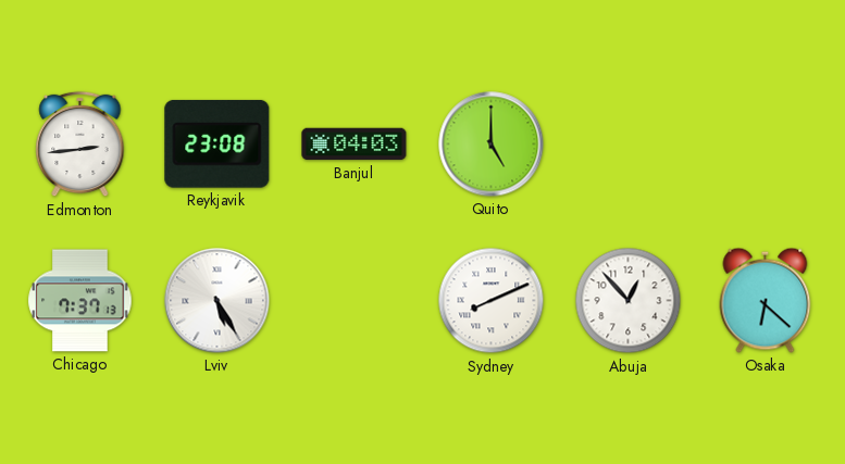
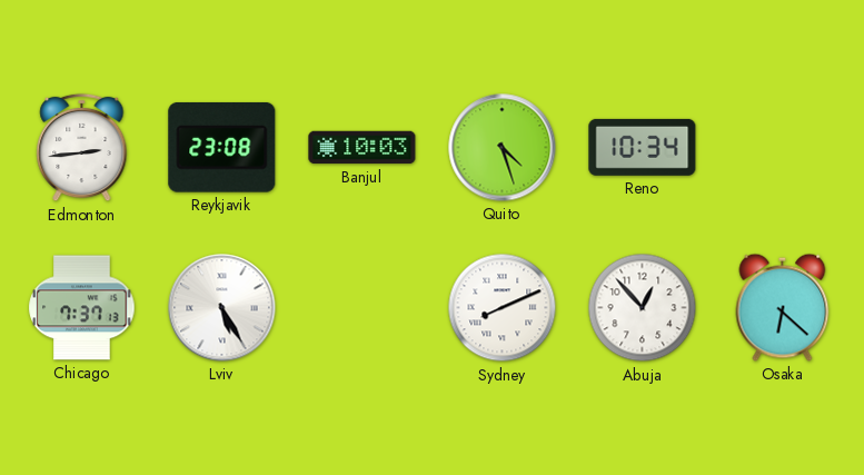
Banjul: 04:03 -> 10:03 (363, 148)
Quito: 5:00 -> 4:27 (503, 148)
Reno: none -> 10:34 (643, 147)
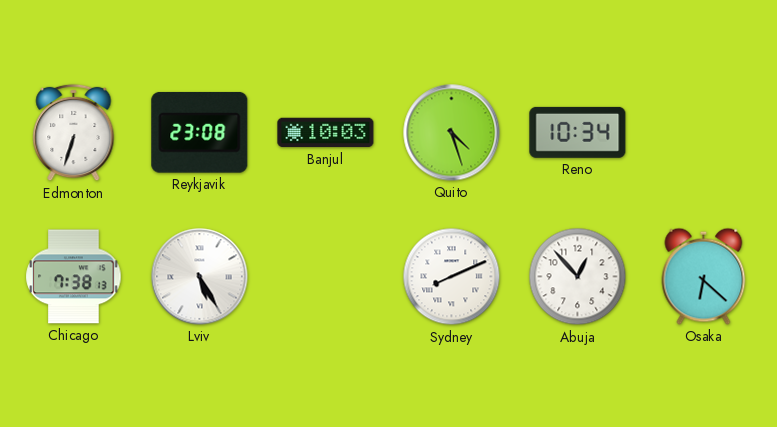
Edmonton: 2:44 -> 6:33 (74, 133)
Chicago: 7:37 -> 7:38 (74, 277)
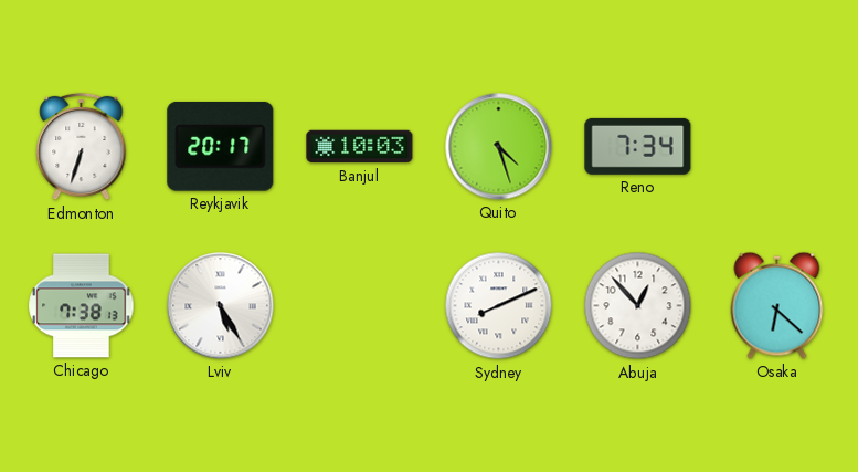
Reykjavik: 23:08 -> 20:17 (221, 147)
Reno: 10:34 -> 7:34 (638, 146)
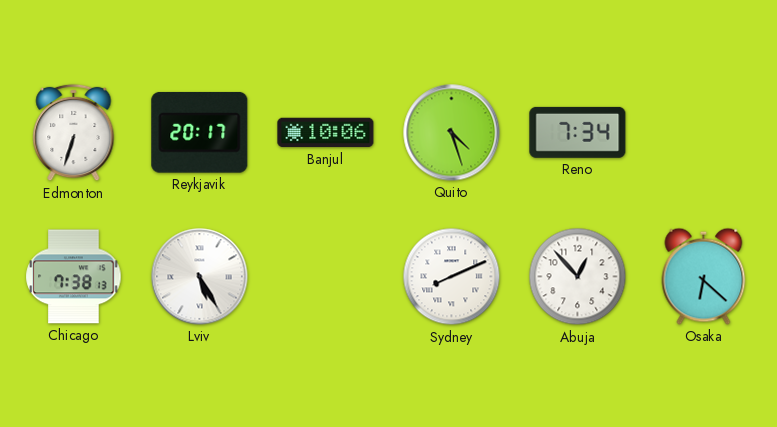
Banjul: 10:03 -> 10:06 (326, 133)
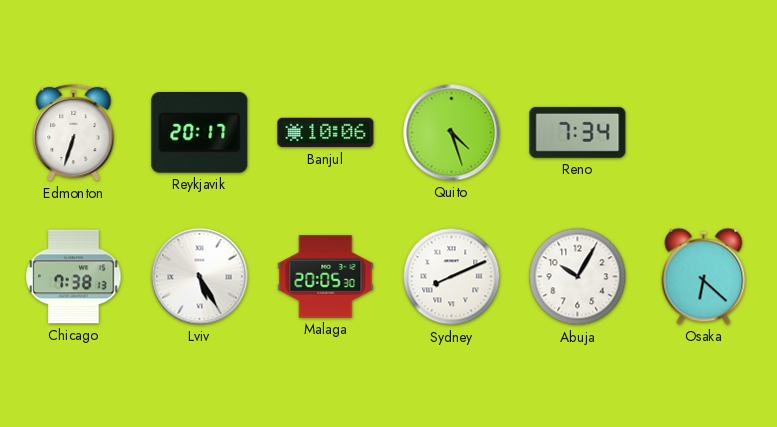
Malaga: none -> 20:05 (326, 277)
Abuja: 12:53 -> 10:05 (578, 277)
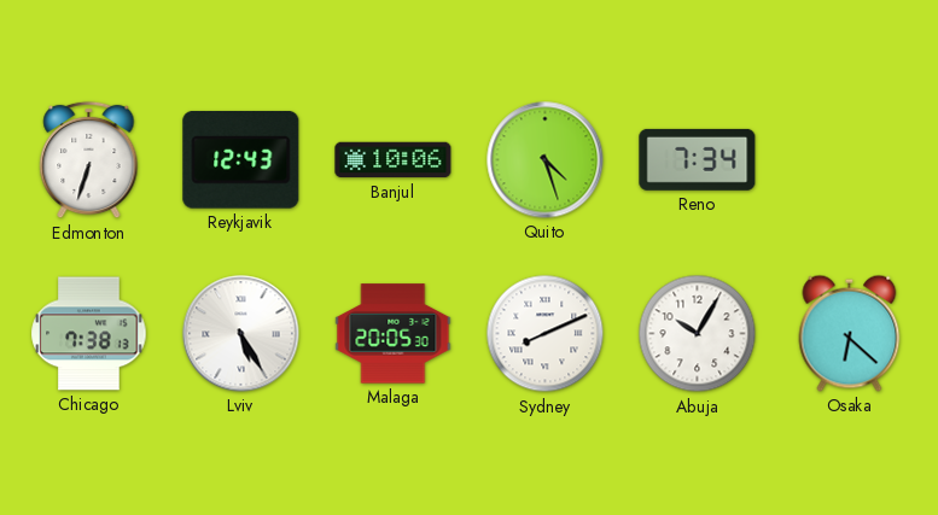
Reykjavik: 20:17 -> 12:43 (241, 160)
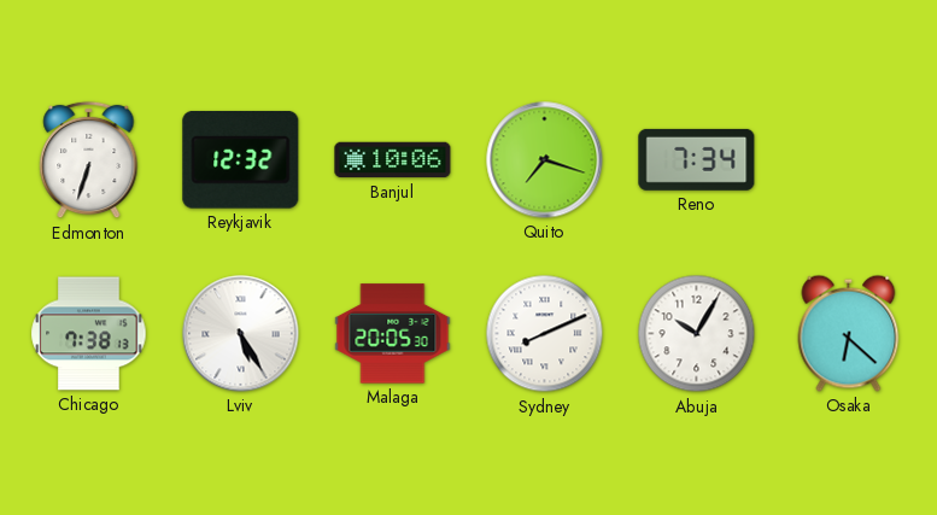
Reykjavik: 12:43 -> 12:32 (241, 160)
Quito: 4:27 -> 7:18 (545, 160)
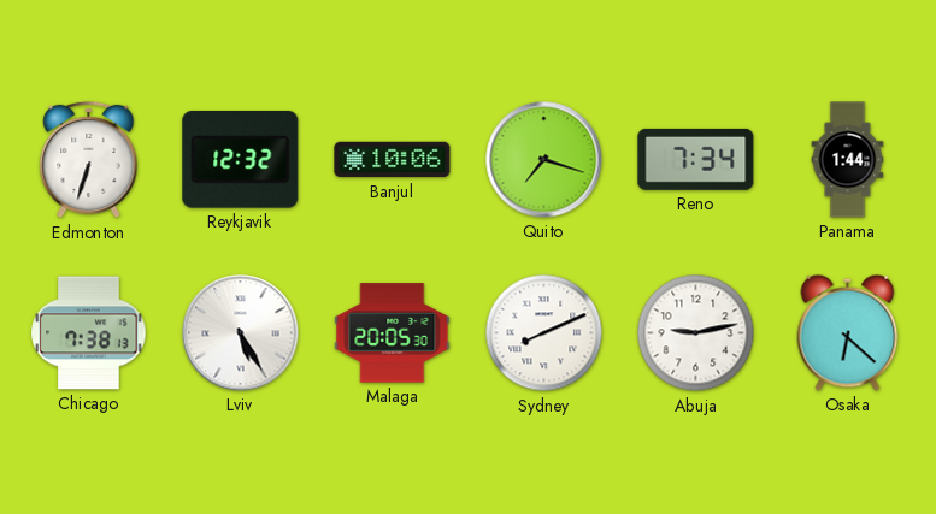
Panama: none -> 1:44 (848, 160)
Abuja: 10:05 -> 9:13 (696, 333)
